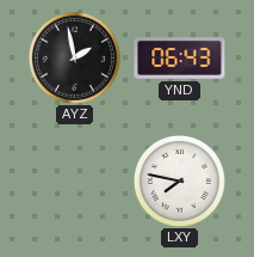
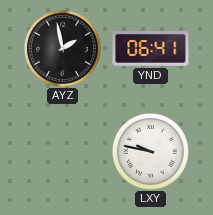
YND: 06:43 -> 06:41 (151, 49)
LXY: 7:47 -> 9:47 (150, 151)
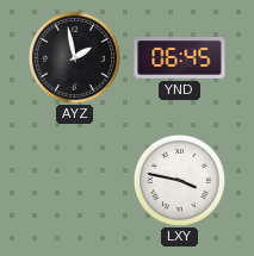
YND: 06:41 -> 06:45 (180, 58)
LXY: 9:47 -> 3:47 (179, 180)
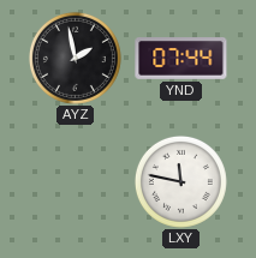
YND: 06:45 -> 07:44 (181, 59)
LXY: 3:47 -> 11:47 (180, 181)
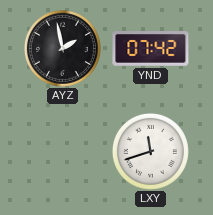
YND: 07:44 -> 07:42 (151, 49)
LXY: 11:47 -> 11:42 (150, 151)
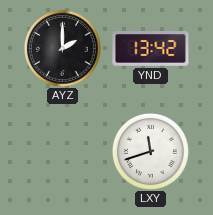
AYZ: 1:58 -> 2:00 (62, 48)
YND: 07:42 -> 13:42 (151, 49)
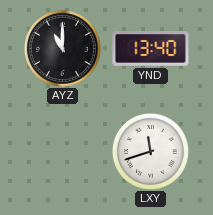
AYZ: 2:00 -> 11:00 (62, 48)
YND: 13:42 -> 13:40 (151, 49)
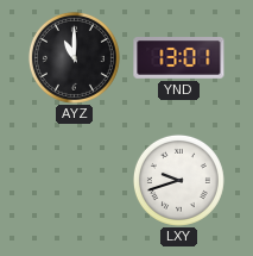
YND: 13:40 -> 13:01 (179, 58)
LXY: 11:42 -> 9:42 (178, 180)
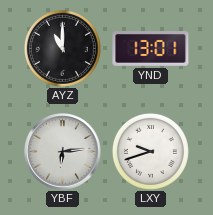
YBF: none -> 6:14 (63, 152)
